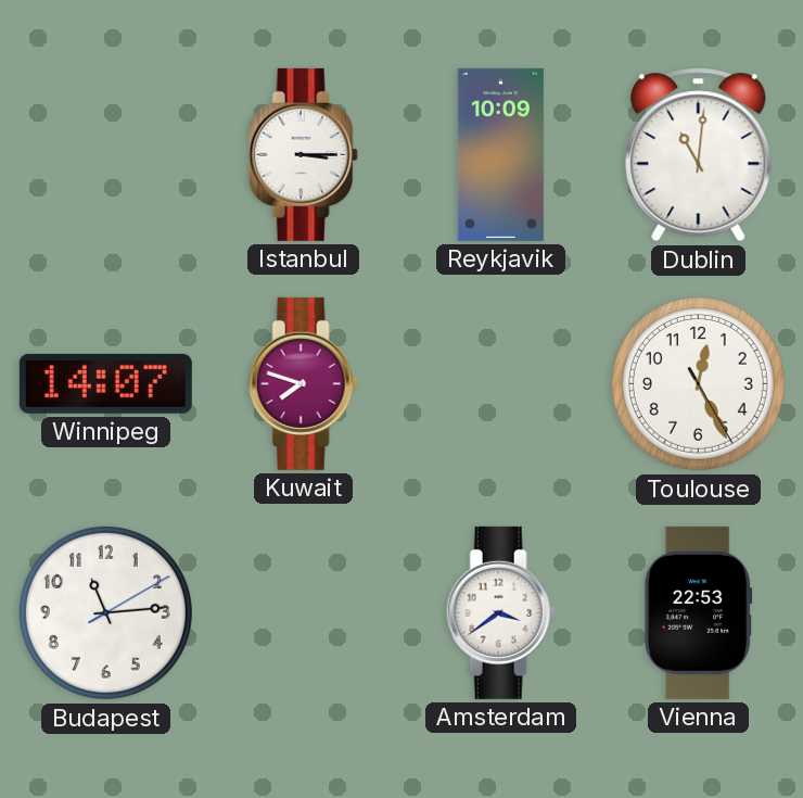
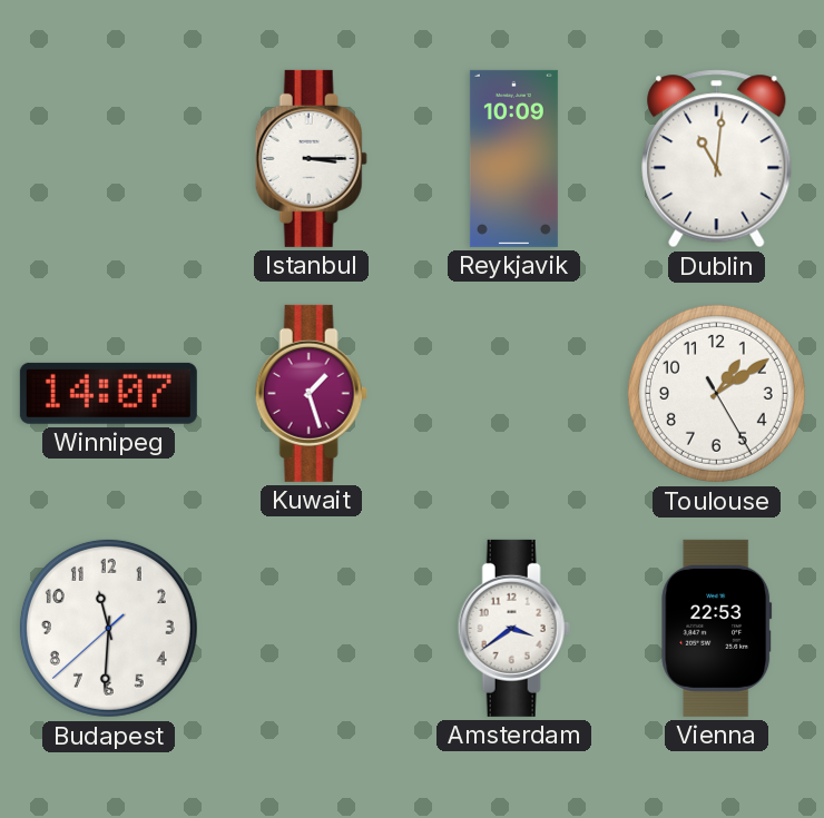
Kuwait: 7:48 -> 1:27 (311, 393)
Toulouse: 12:25 -> 1:09 (716, 393)
Budapest: 11:14 -> 11:30 (108, 628)
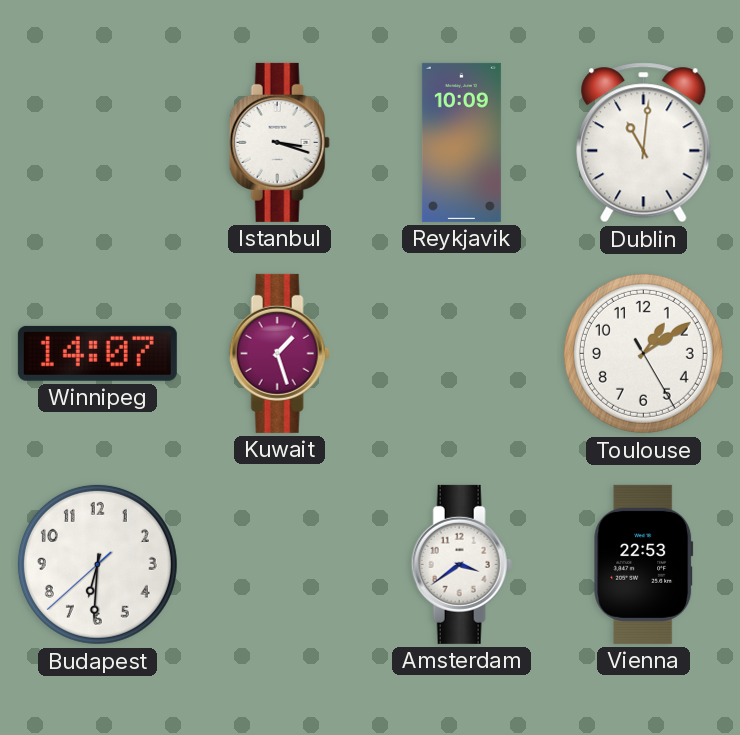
Istanbul: 3:15 -> 3:18 (279, 142)
Budapest: 11:30 -> 6:30 (97, 564)
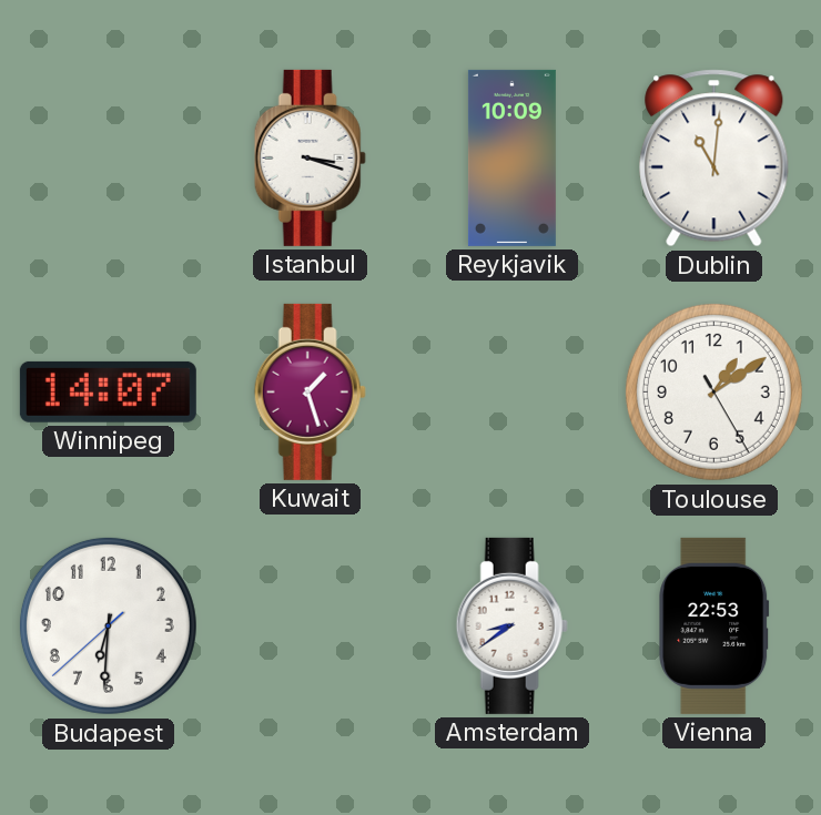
Amsterdam: 3:39 -> 8:39 (511, 625)
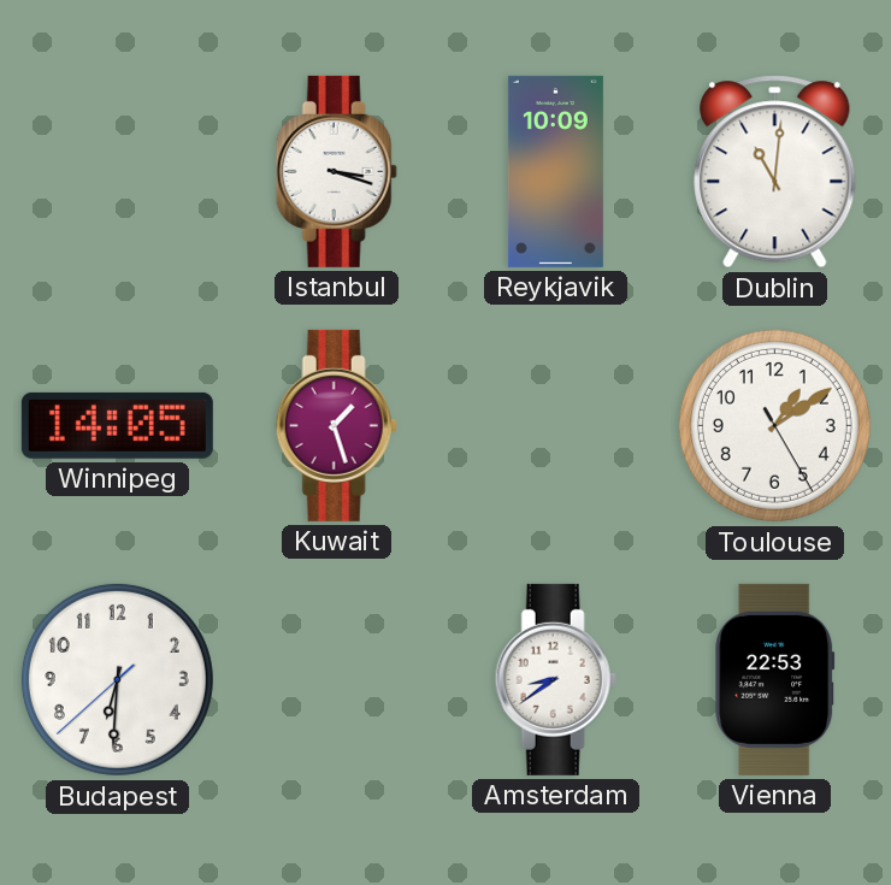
Winnipeg: 14:07 -> 14:05 (117, 425)
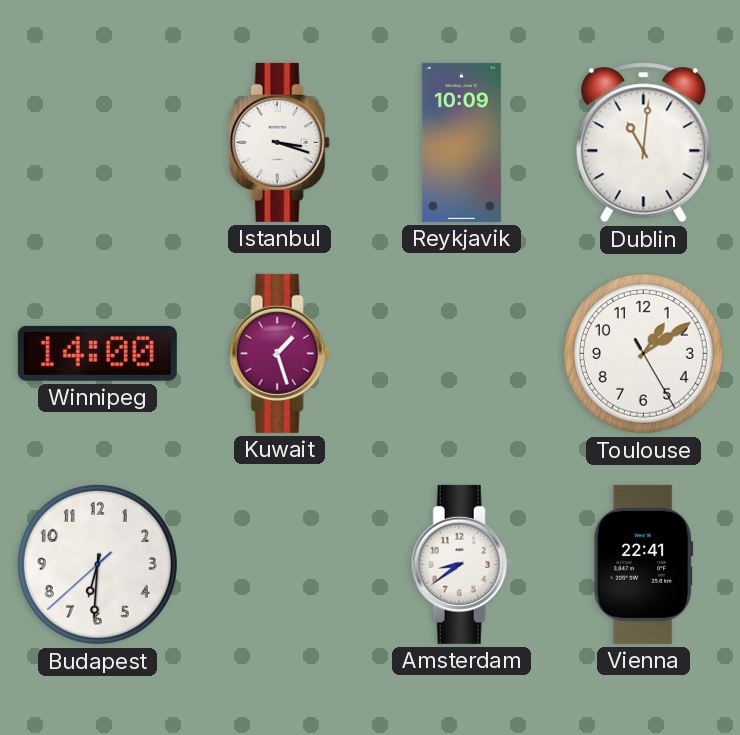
Winnipeg: 14:05 -> 14:00 (97, 353)
Vienna: 22:53 -> 22:41 (644, 564)
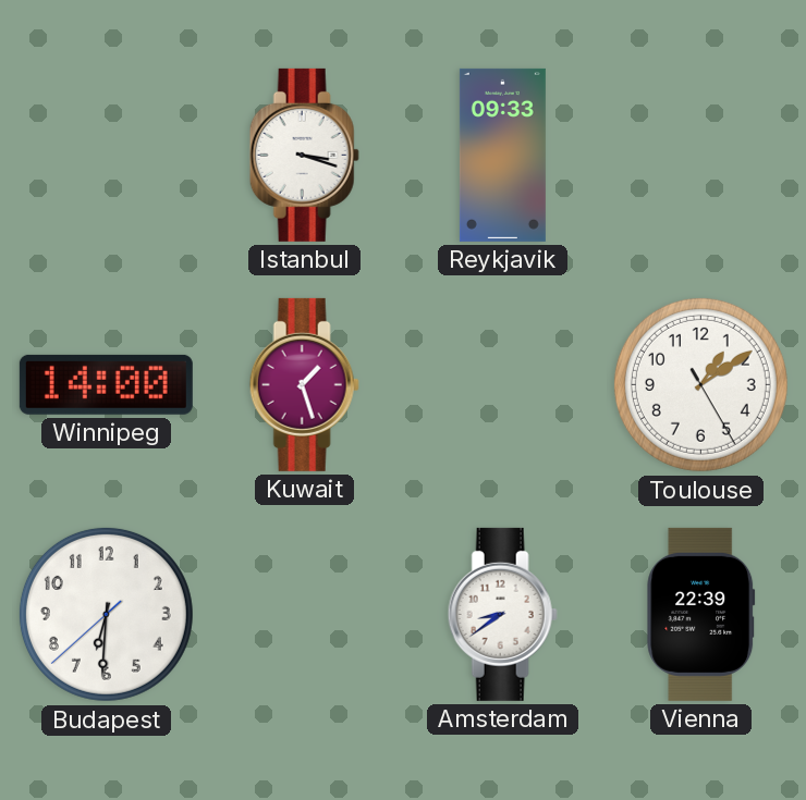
Reykjavik: 10:09 -> 09:33 (502, 155)
Dublin: 11:01 -> none (644, 143)
Vienna: 22:41 -> 22:39 (701, 614)
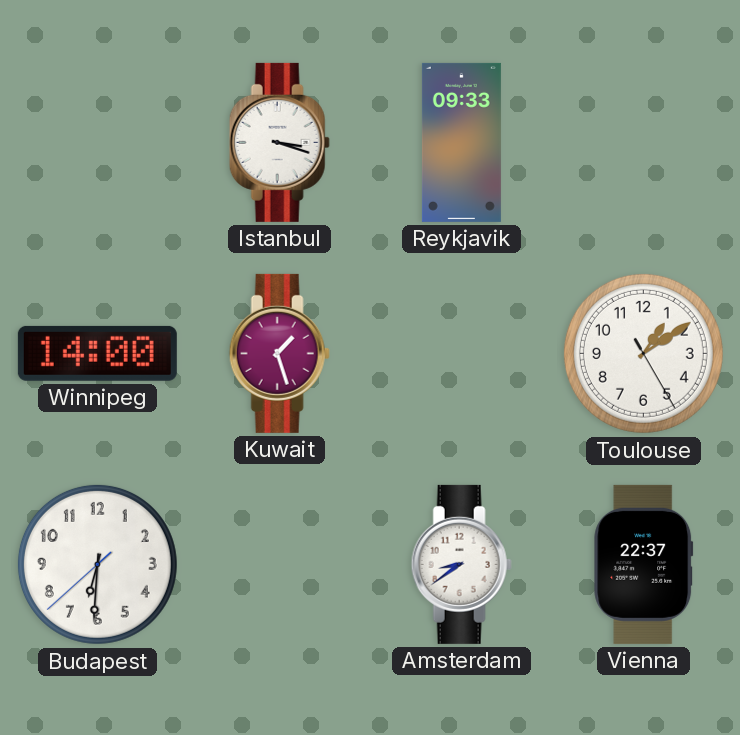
Vienna: 22:39 -> 22:37 (644, 564)
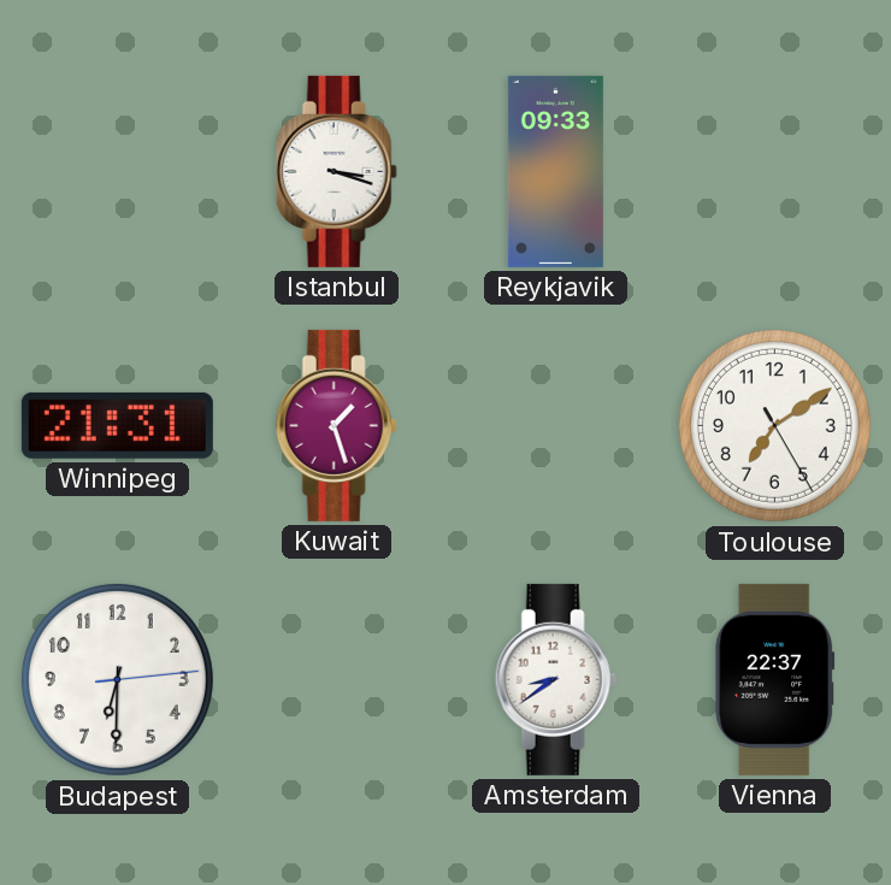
Winnipeg: 14:00 -> 21:31 (117, 425)
Toulouse: 1:09 -> 7:09 (774, 425)
Budapest: 6:30:38 -> 6:30:14 (117, 679)
